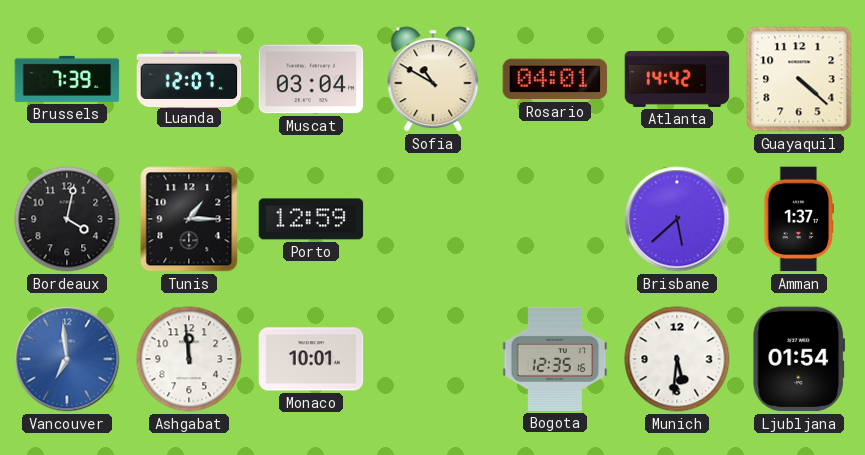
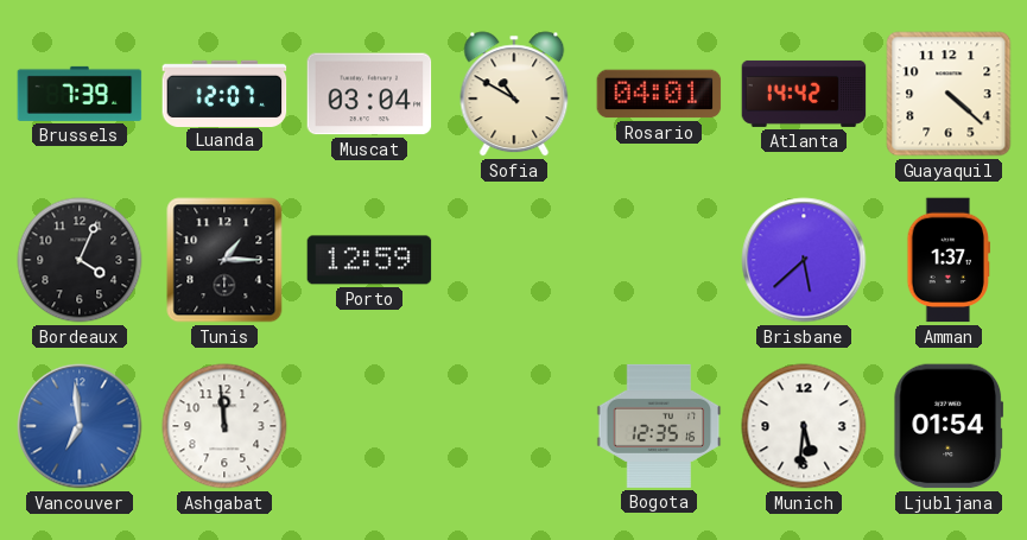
Bordeaux: 4:02 -> 4:04 (80, 260)
Monaco: 10:01 -> none (311, 359)
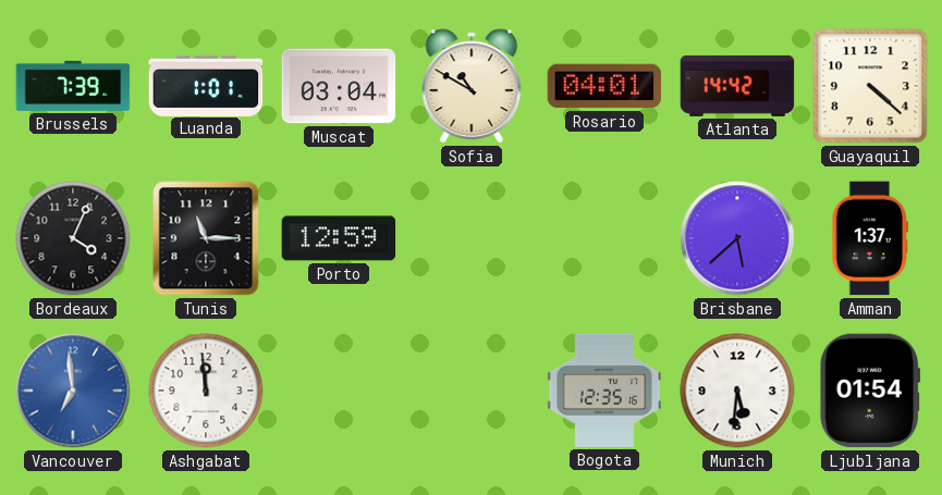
Luanda: 12:07 -> 1:01 (206, 85)
Tunis: 1:15 -> 11:15 (206, 238)
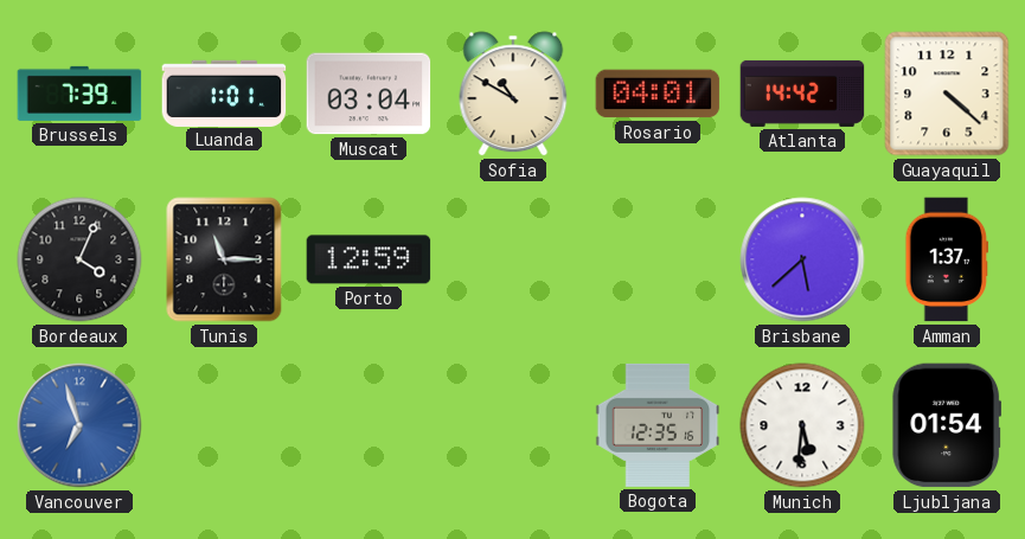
Vancouver: 6:59 -> 6:57 (79, 425)
Ashgabat: 11:59 -> none (206, 391)
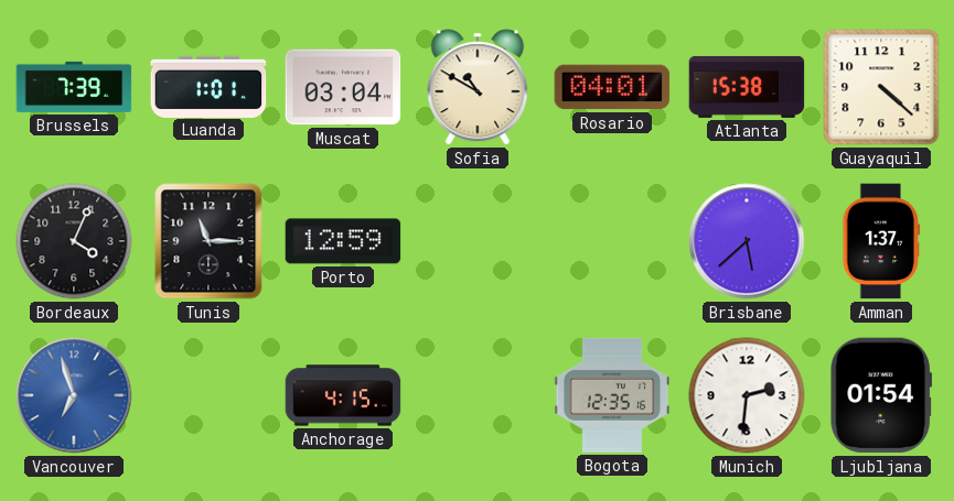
Atlanta: 14:42 -> 15:38 (747, 87)
Anchorage: none -> 4:15 (343, 395)
Munich: 5:31 -> 2:31 (747, 395)
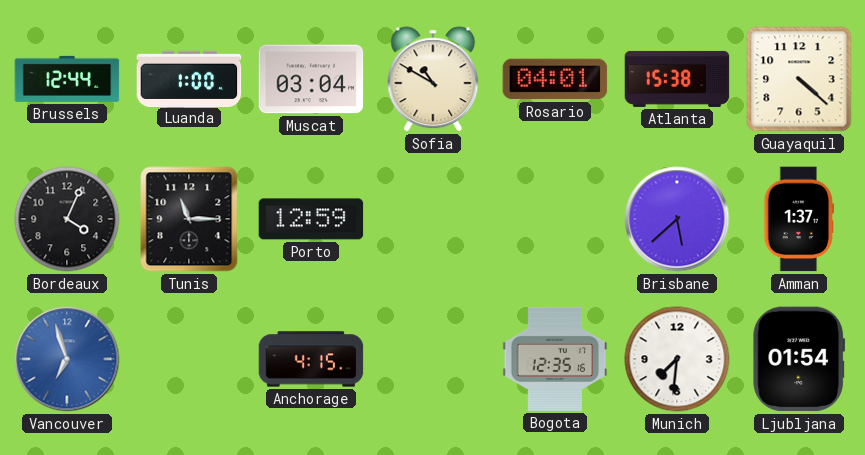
Brussels: 7:39 -> 12:44 (67, 79)
Luanda: 1:01 -> 1:00 (189, 78)
Munich: 2:31 -> 7:31 (677, 359)
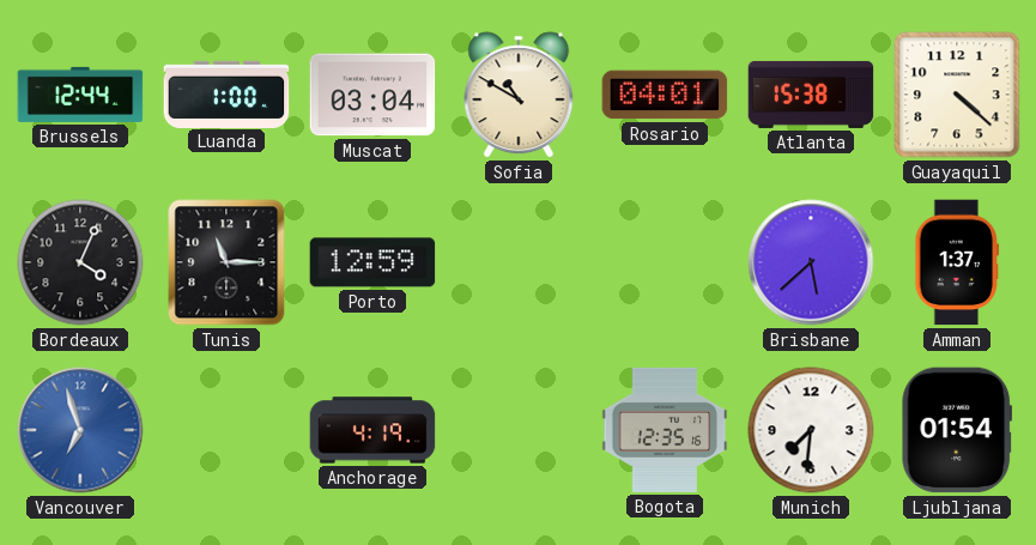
Anchorage: 4:15 -> 4:19 (372, 430)
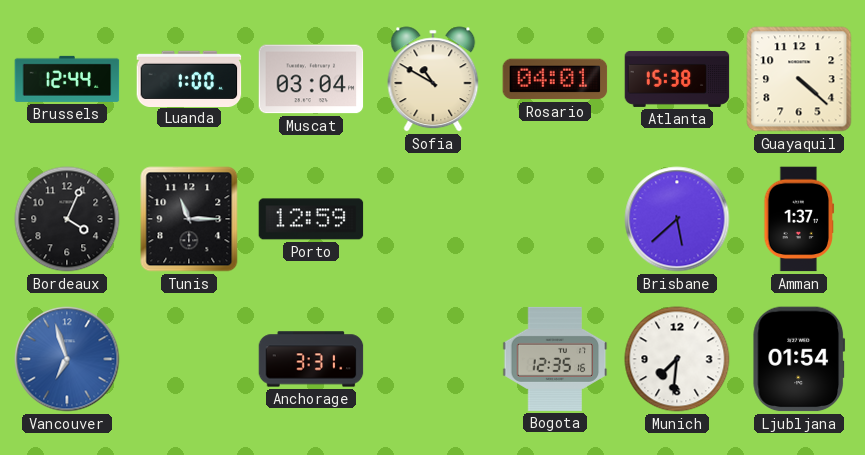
Anchorage: 4:19 -> 3:31 (311, 359)
